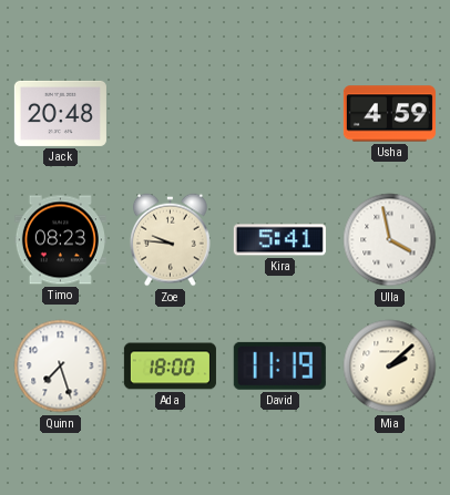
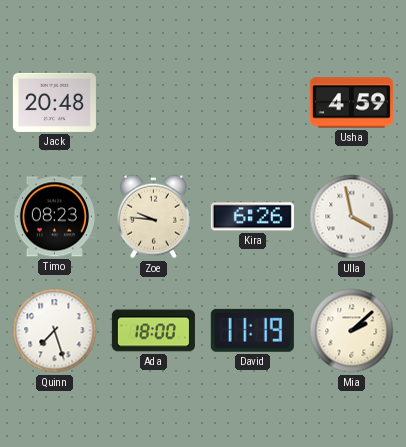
Kira: 5:41 -> 6:26 (252, 217)
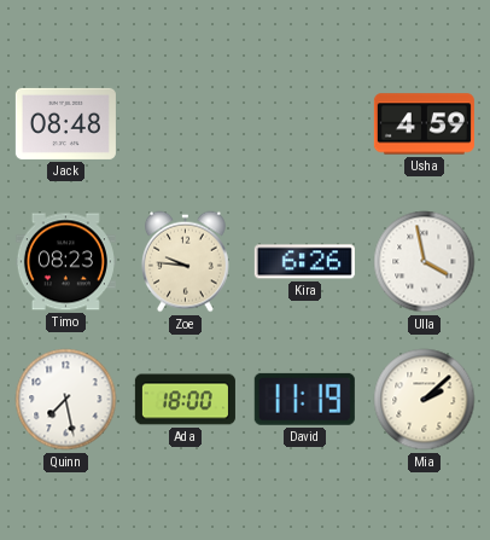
Jack: 20:48 -> 08:48 (65, 123)
Quinn: 7:27 -> 7:28 (66, 400)
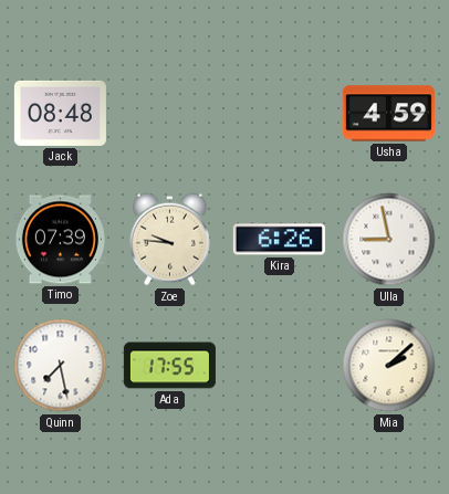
Timo: 08:23 -> 07:39 (60, 240)
Ulla: 3:58 -> 8:58 (389, 240)
Ada: 18:00 -> 17:55 (169, 366)
David: 11:19 -> none (304, 399)
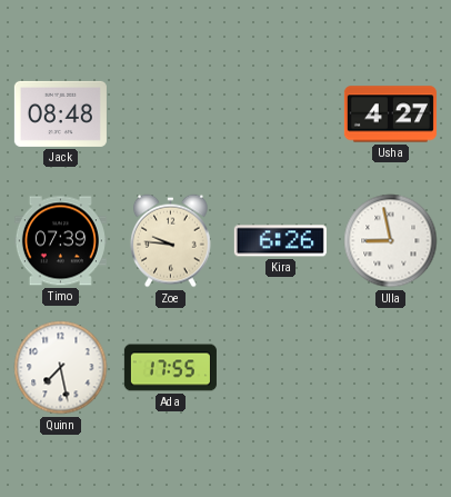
Usha: 4:59 -> 4:27 (390, 115)
Mia: 2:08 -> none (389, 366)
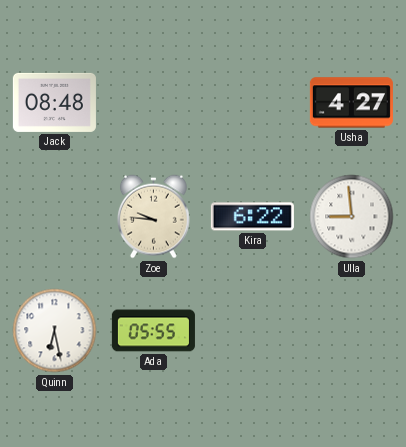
Timo: 07:39 -> none (60, 241)
Kira: 6:26 -> 6:22 (252, 217)
Ulla: 8:58 -> 8:59 (352, 217)
Quinn: 7:28 -> 6:28 (55, 331)
Ada: 17:55 -> 05:55 (153, 331)
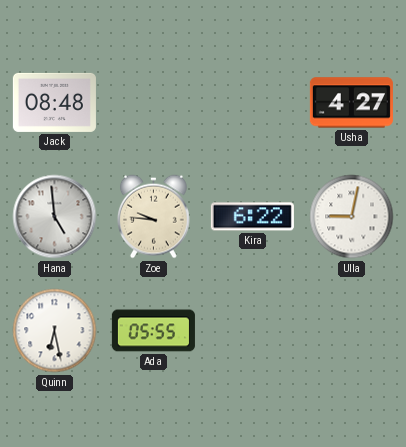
Hana: none -> 4:59 (55, 217)
Ulla: 8:59 -> 9:02 (352, 217)
